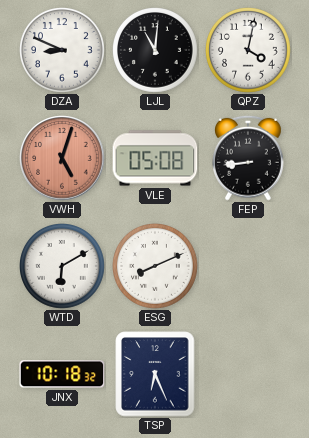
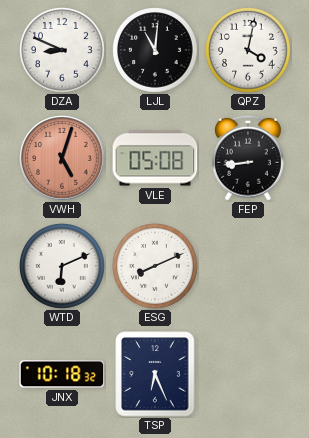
WTD: 6:10 -> 6:11 (63, 267)
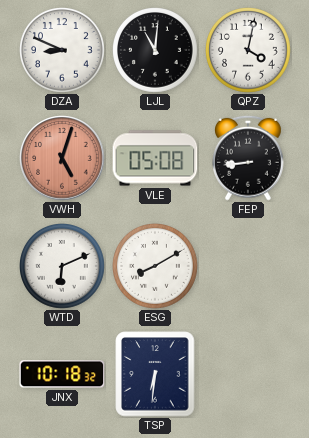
ESG: 8:11 -> 8:10 (156, 267)
TSP: 6:26 -> 6:31 (155, 374)
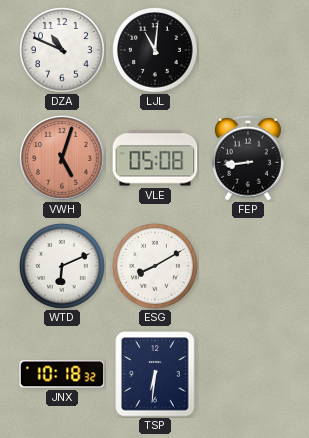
DZA: 8:49 -> 10:49 (63, 51)
QPZ: 4:02 -> none (249, 51)
